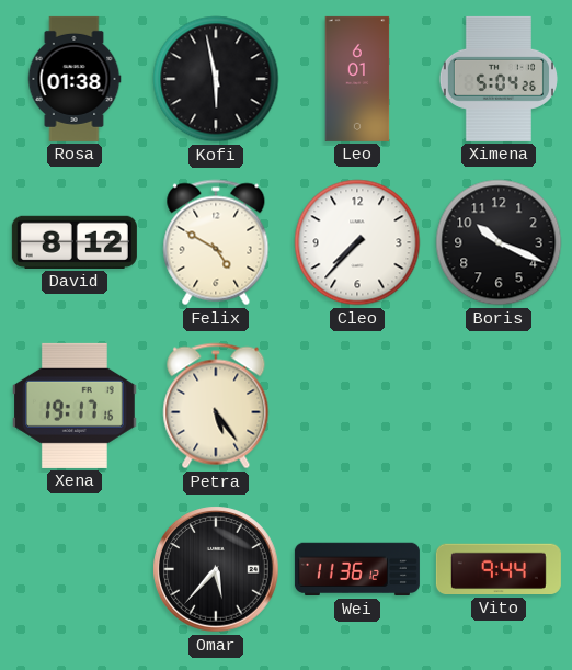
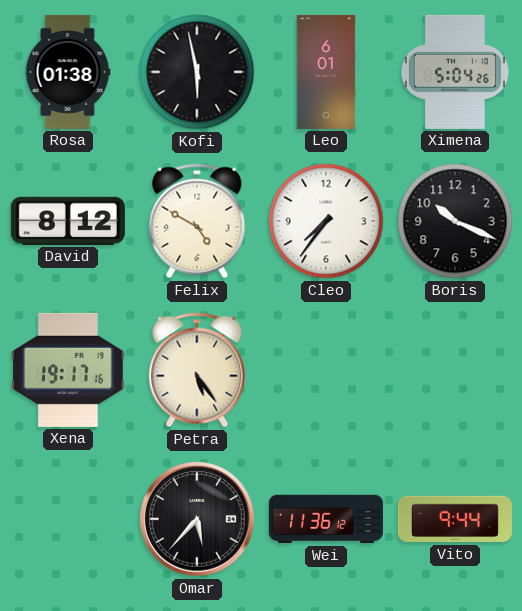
Cleo: 7:37 -> 7:36 (326, 221)
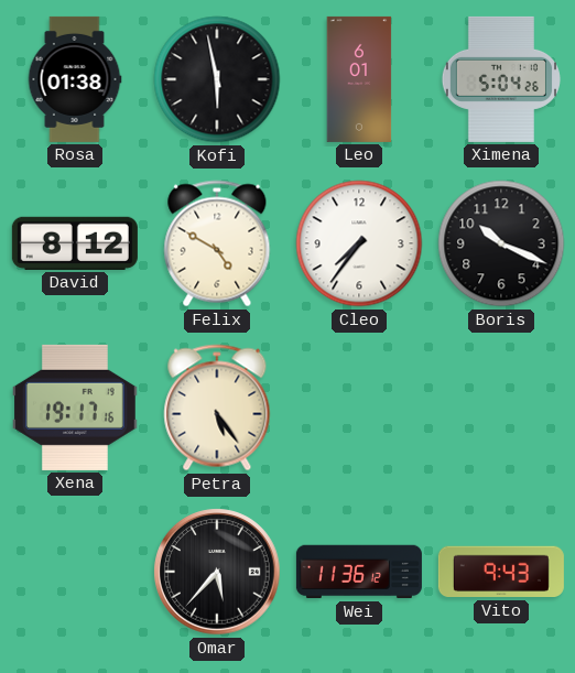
Vito: 9:44 -> 9:43 (501, 572)
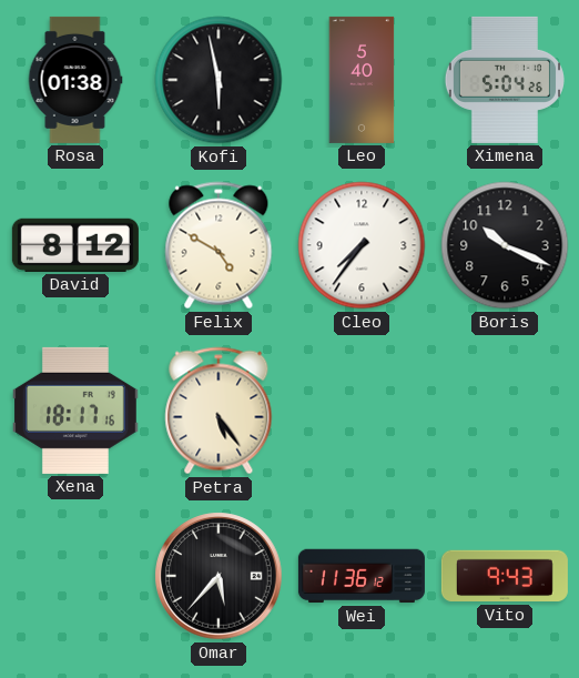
Leo: 6:01 -> 5:40 (362, 80)
Xena: 19:17 -> 18:17 (77, 411)
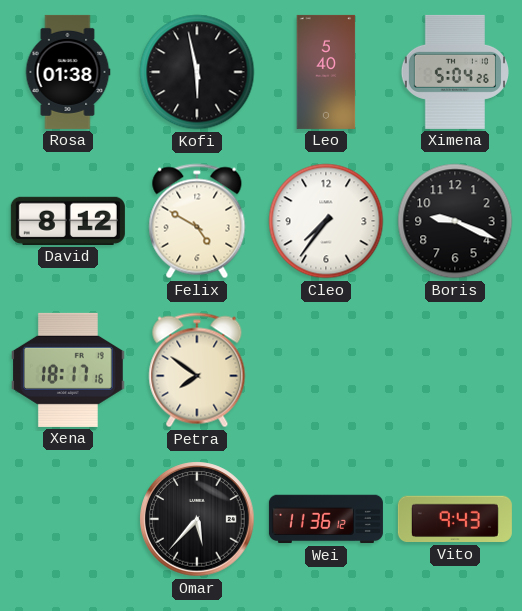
Boris: 10:19 -> 9:19 (455, 221)
Petra: 5:24 -> 7:51 (197, 370)
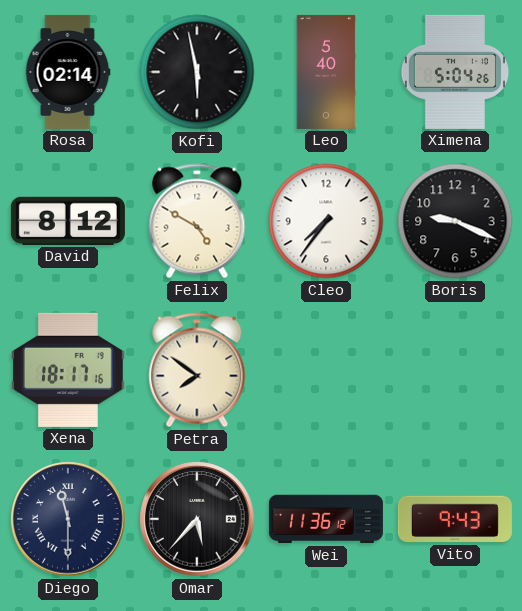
Rosa: 01:38 -> 02:14 (68, 72)
Diego: none -> 11:30 (68, 519)
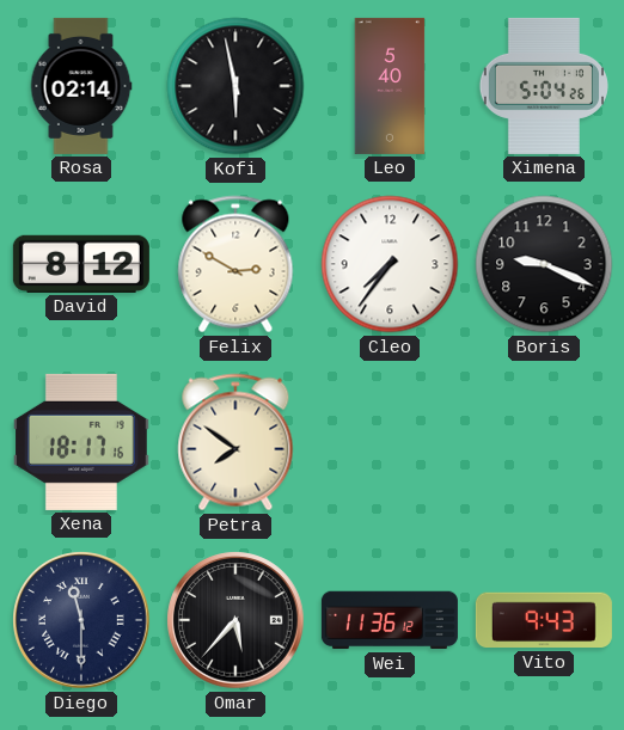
Felix: 4:50 -> 2:50 (235, 264)
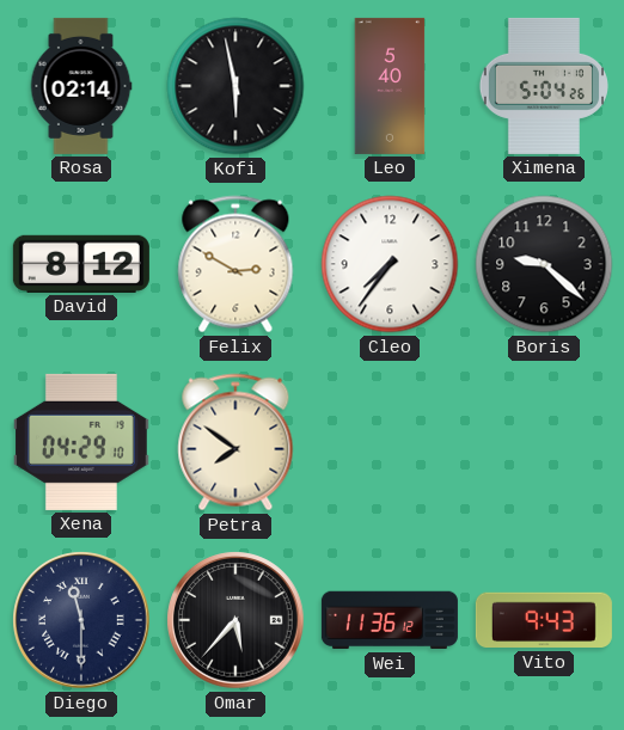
Boris: 9:19 -> 9:22 (544, 264)
Xena: 18:17 -> 04:29 (82, 442)
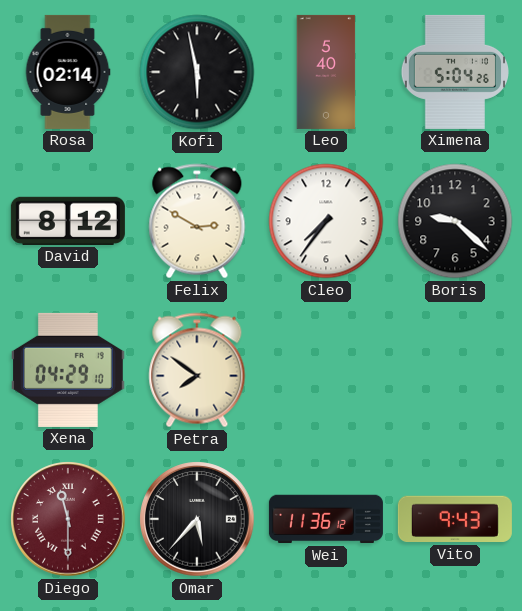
Diego dial: navy -> burgundy (68, 519)
